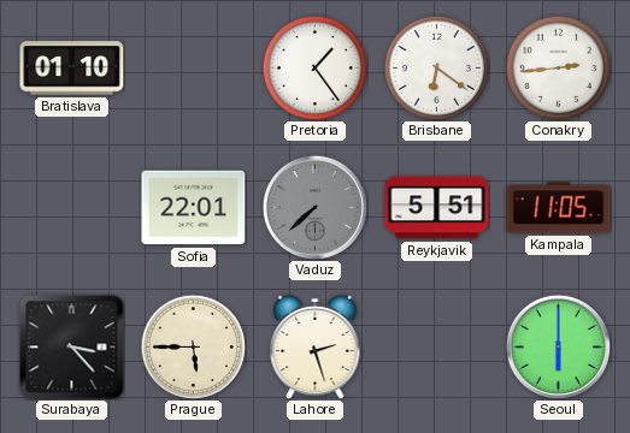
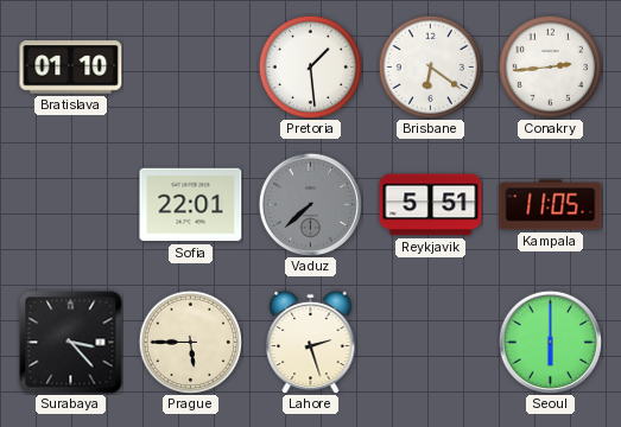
Pretoria: 1:24 -> 1:29 (310, 66)
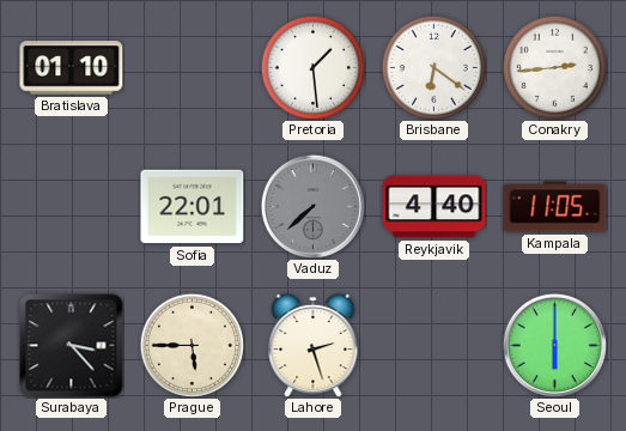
Reykjavik: 5:51 -> 4:40 (434, 207)
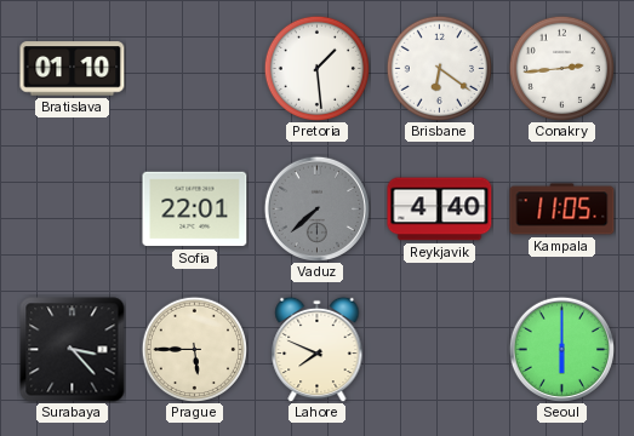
Lahore: 2:27 -> 7:49 (318, 349)
